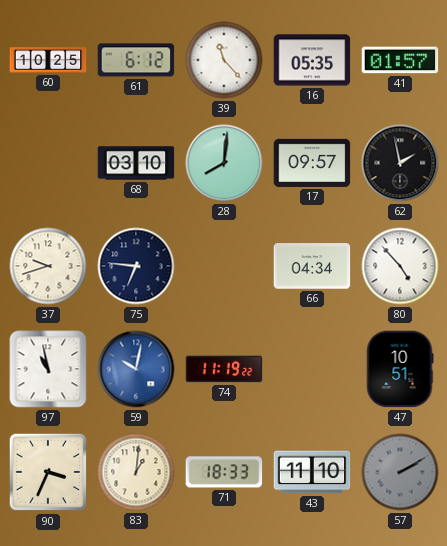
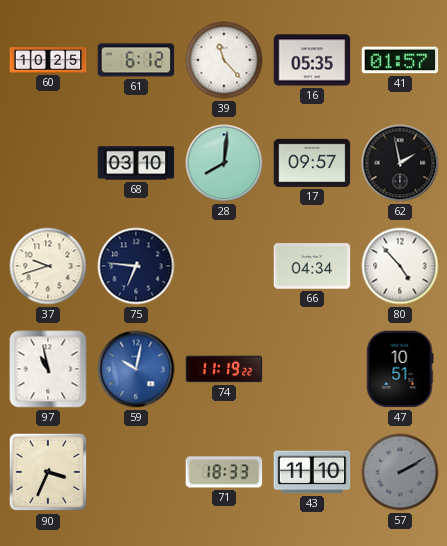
83: 1:01 -> none (136, 472)
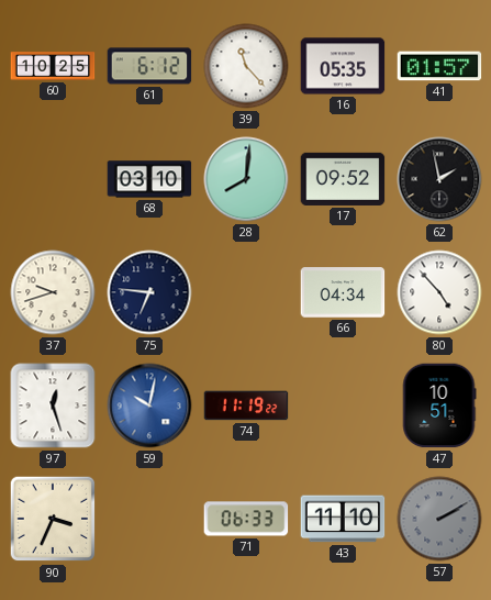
17: 09:57 -> 09:52 (343, 179)
97: 10:58 -> 12:27 (53, 405)
71: 18:33 -> 06:33 (246, 519)
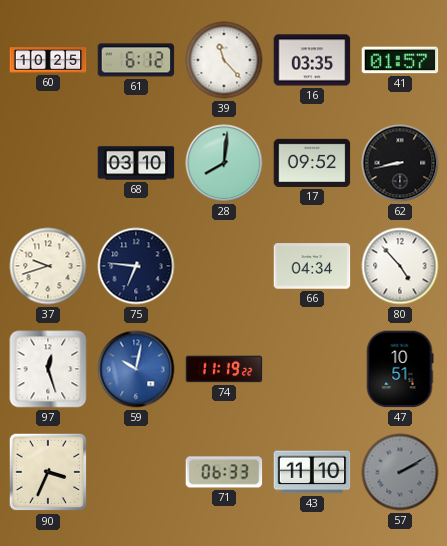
16: 05:35 -> 03:35 (312, 60)
62: 1:58 -> 8:43 (400, 163)
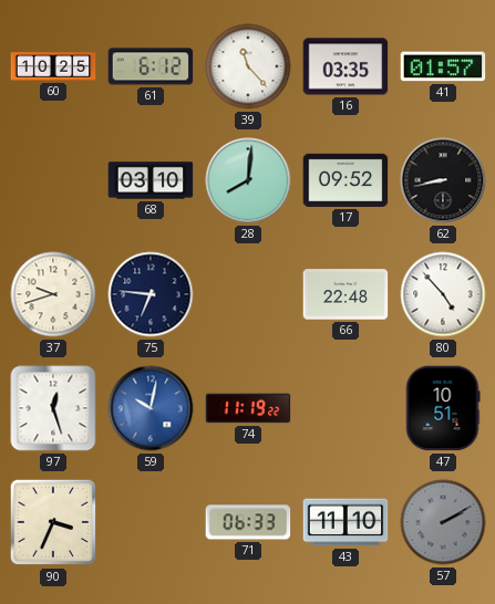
66: 04:34 -> 22:48 (346, 294)
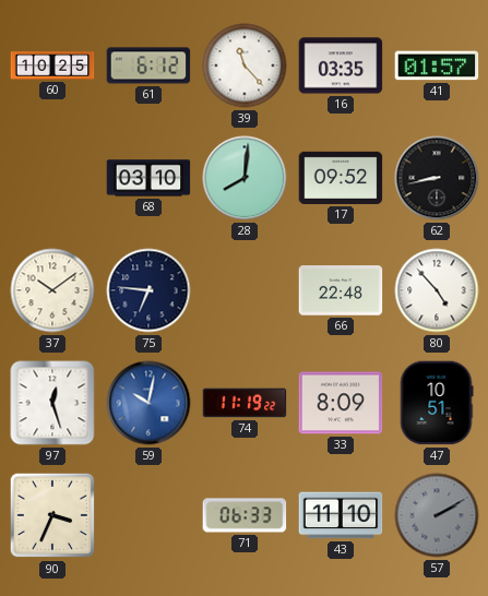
37: 9:42 -> 10:09 (52, 290)
33: none -> 8:09 (341, 403)
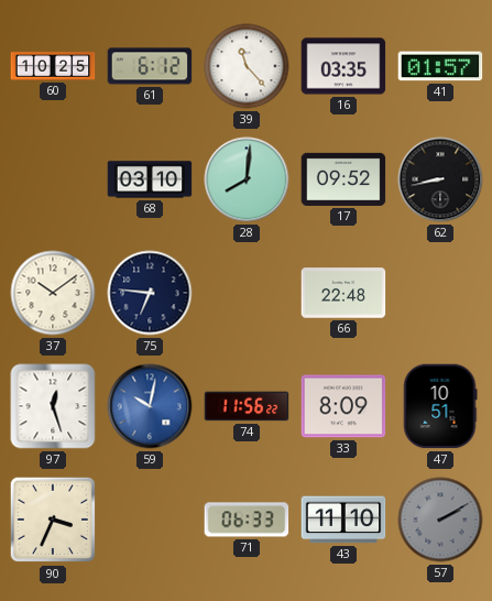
80: 4:53 -> none (437, 290)
74: 11:19 -> 11:56 (247, 406)
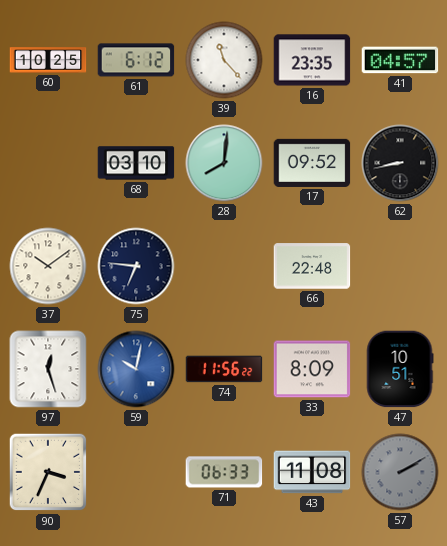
16: 03:35 -> 23:35 (312, 60)
41: 01:57 -> 04:57 (400, 60)
43: 11:10 -> 11:08 (312, 472)
